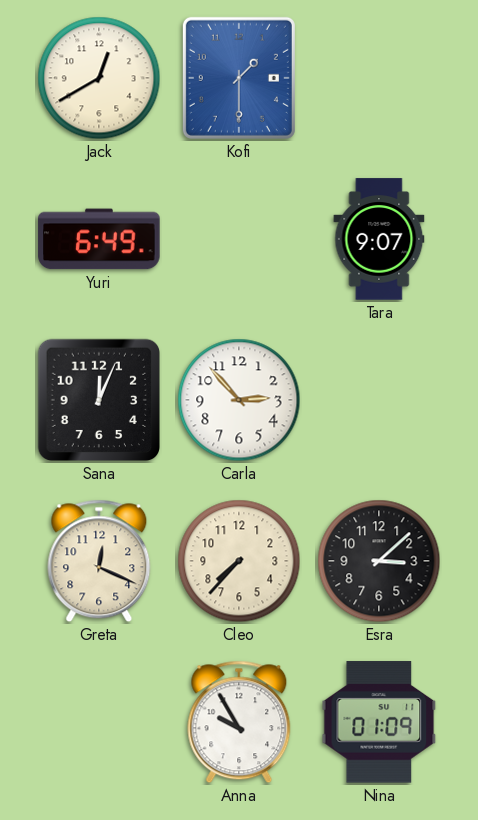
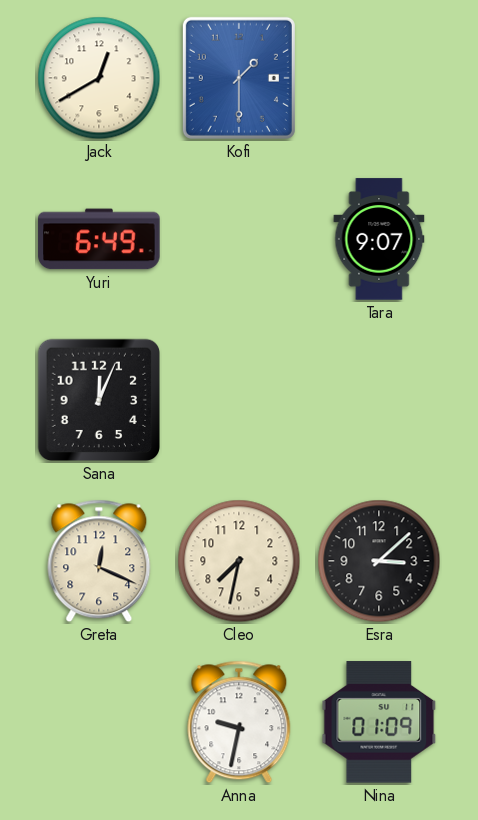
Carla: 2:53 -> none (239, 400)
Cleo: 7:37 -> 7:32 (239, 561)
Anna: 9:55 -> 9:32 (239, 722)
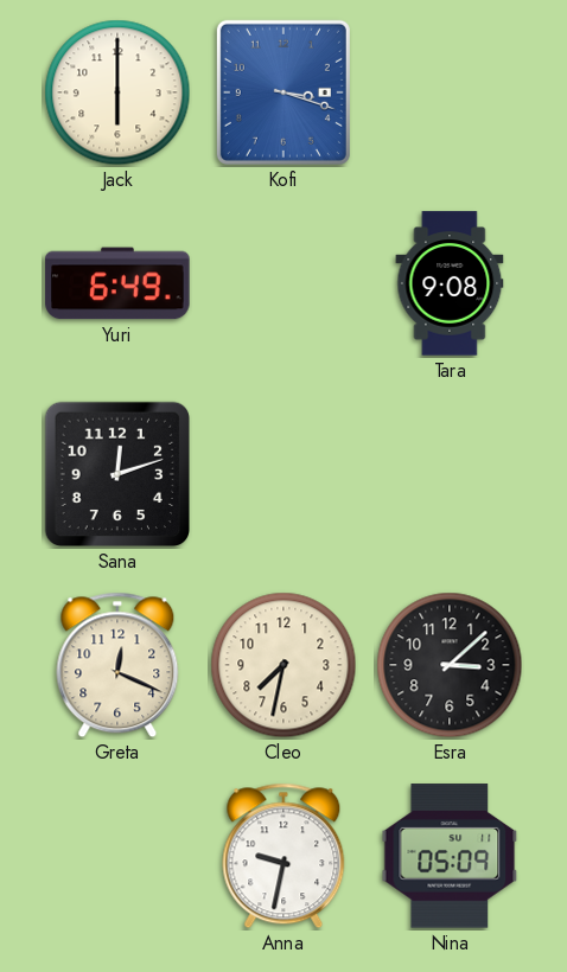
Jack: 12:40 -> 6:00 (117, 92)
Kofi: 1:30 -> 3:18 (283, 92)
Tara: 9:07 -> 9:08 (450, 283)
Sana: 12:04 -> 12:12 (117, 474)
Nina: 01:09 -> 05:09 (450, 856)
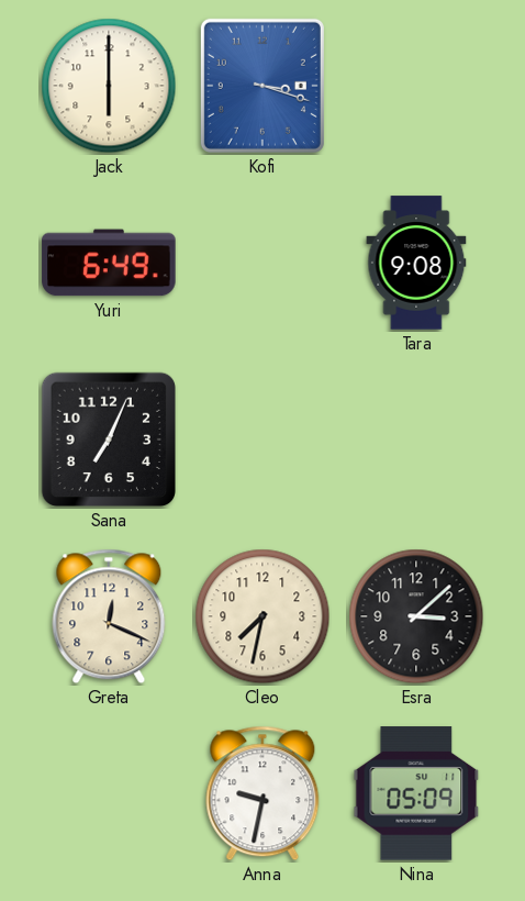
Sana: 12:12 -> 7:04 (109, 440)
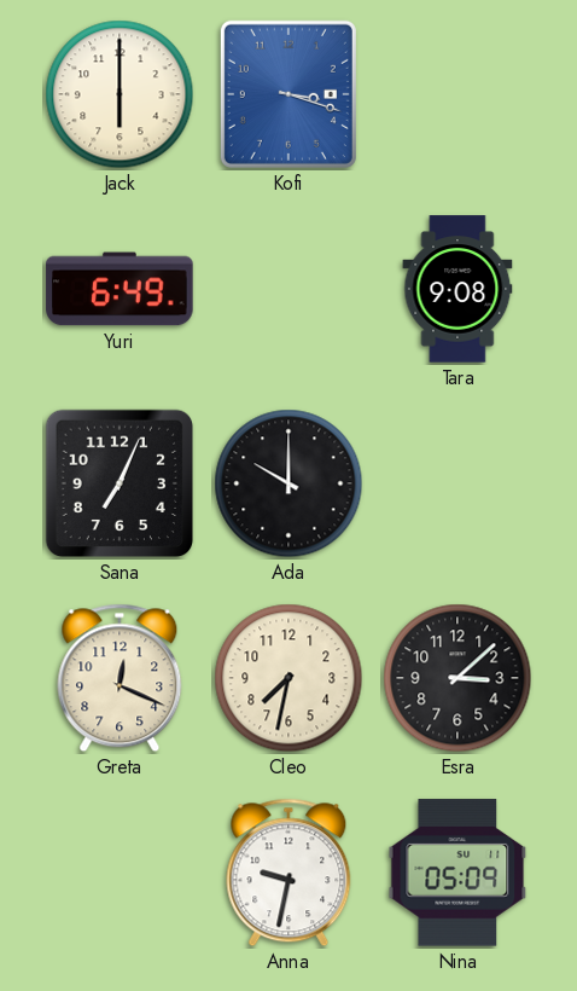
Ada: none -> 10:00 (288, 483)
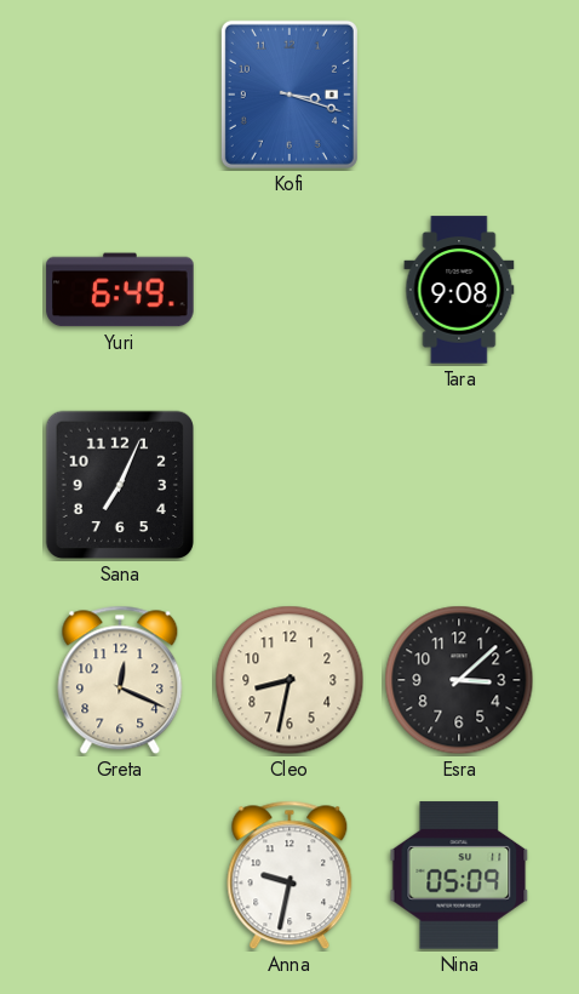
Jack: 6:00 -> none (120, 94)
Ada: 10:00 -> none (288, 483)
Cleo: 7:32 -> 8:32 (289, 680)
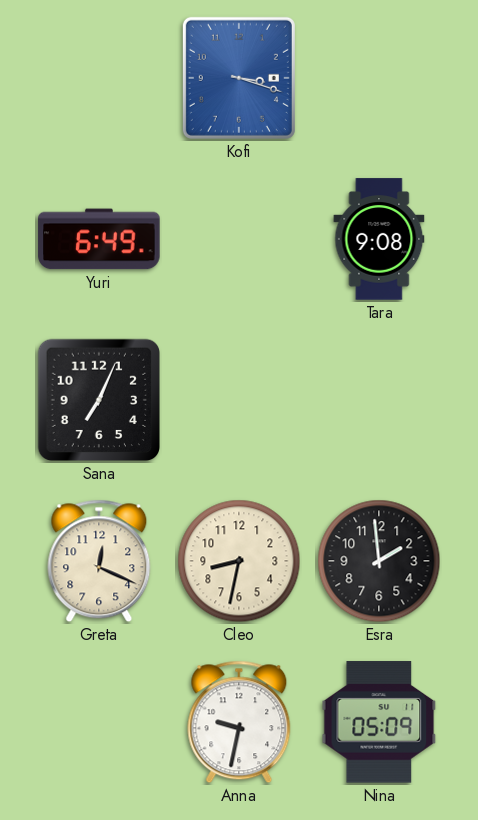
Esra: 3:08 -> 1:59 (379, 561)
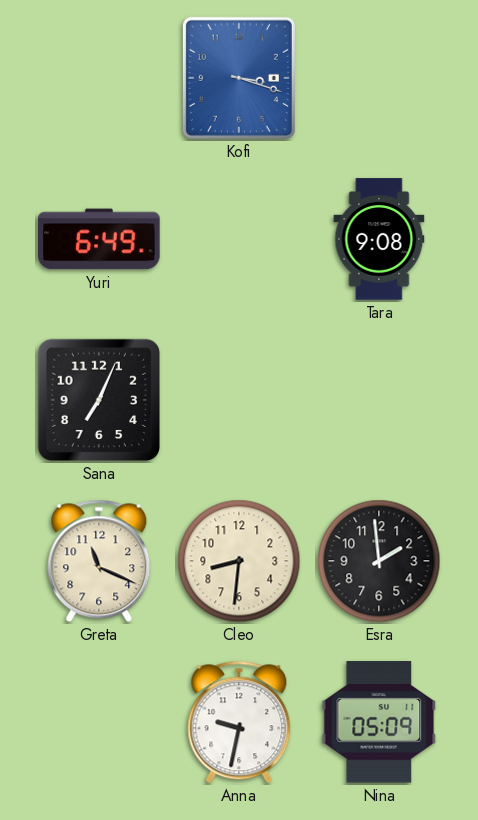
Greta: 12:19 -> 11:19 (99, 561)
Cleo: 8:32 -> 8:31 (239, 561)
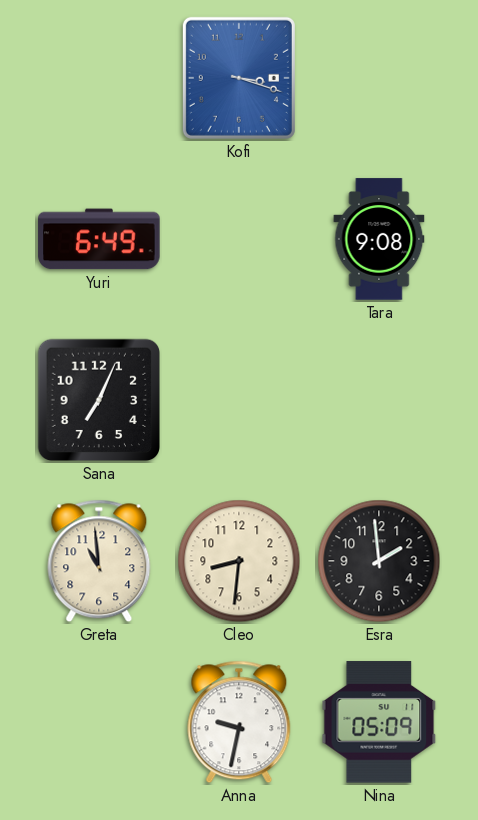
Greta: 11:19 -> 10:59 (99, 561)
